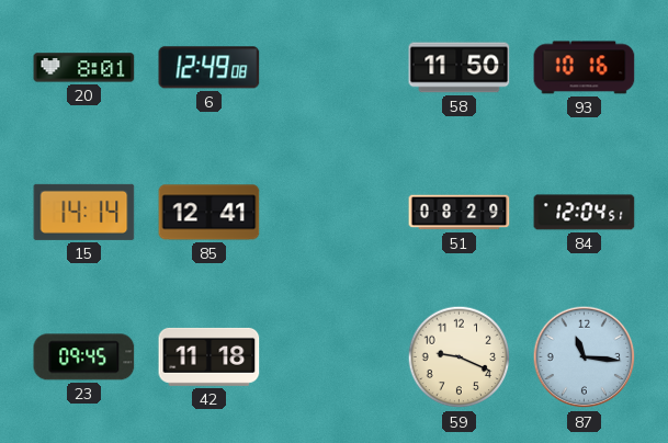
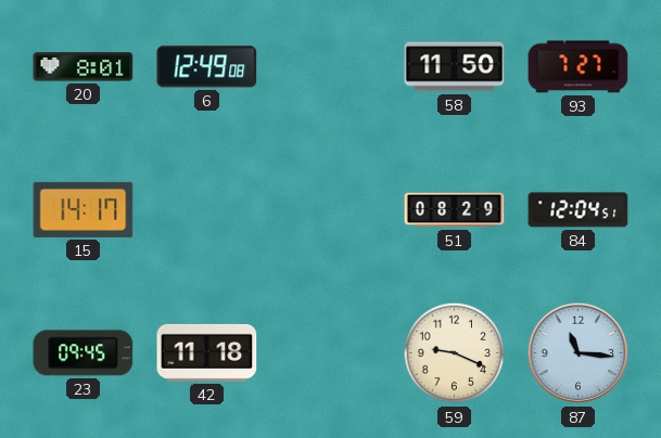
93: 10:16 -> 7:27 (579, 67)
15: 14:14 -> 14:17 (84, 209)
85: 12:41 -> none (210, 213)
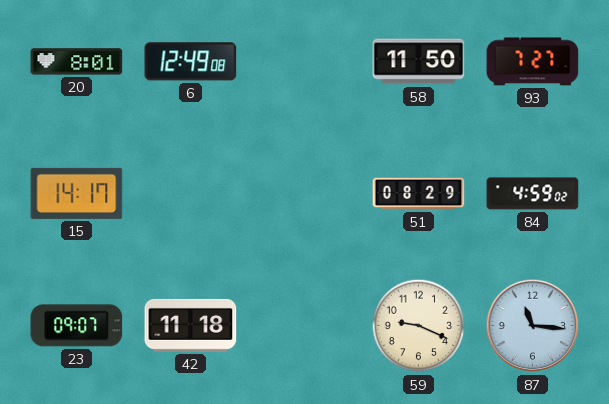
84: 12:04 -> 4:59 (533, 194)
23: 09:45 -> 09:07 (77, 326)
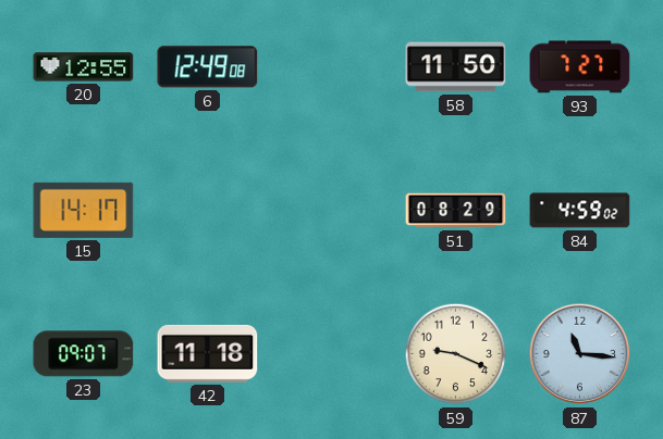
20: 8:01 -> 12:55 (84, 67)
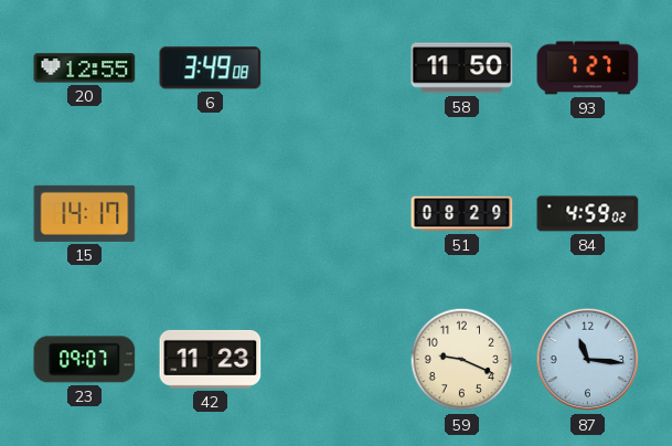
6: 12:49 -> 3:49 (211, 68)
42: 11:18 -> 11:23 (211, 359)
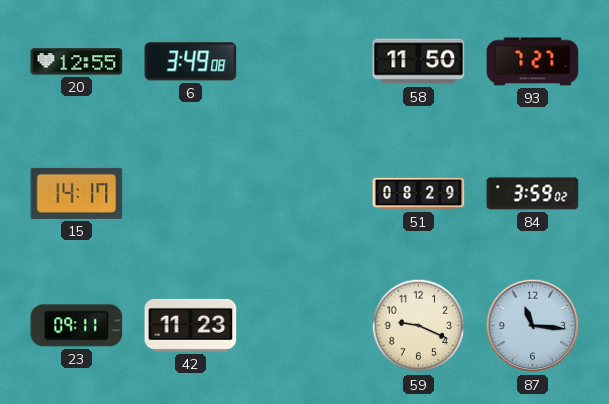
84: 4:59 -> 3:59 (533, 194)
23: 09:07 -> 09:11 (77, 326)
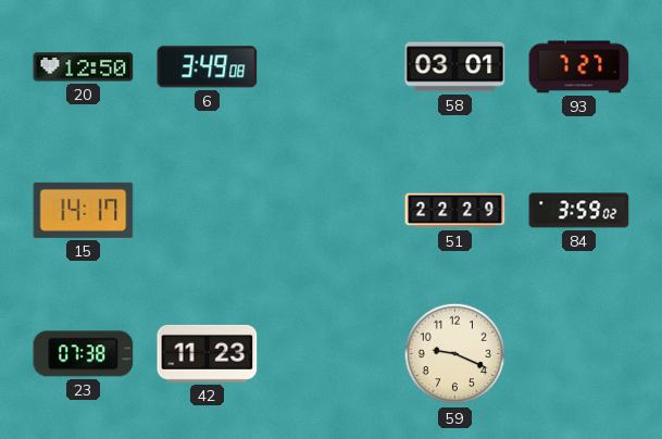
20: 12:55 -> 12:50 (84, 67)
58: 11:50 -> 03:01 (455, 67)
51: 08:29 -> 22:29 (455, 211)
23: 09:11 -> 07:38 (84, 354)
87: 11:16 -> none (533, 326)
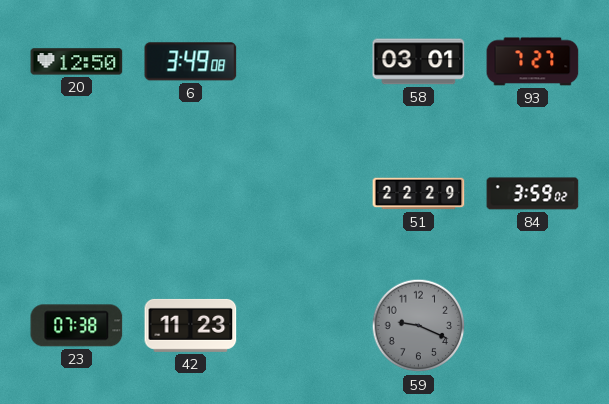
15: 14:17 -> none (84, 210)
59 dial: cream -> grey (419, 326)
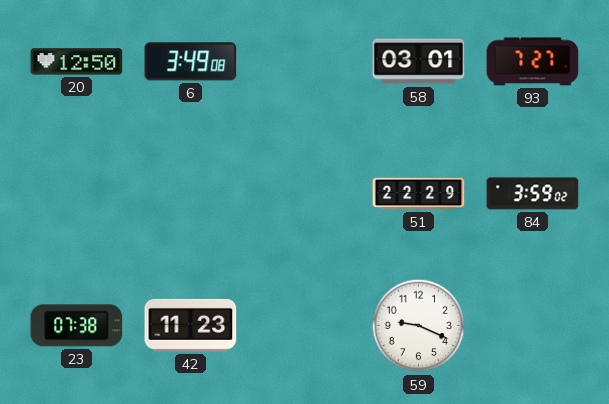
59 dial: grey -> white (419, 326)
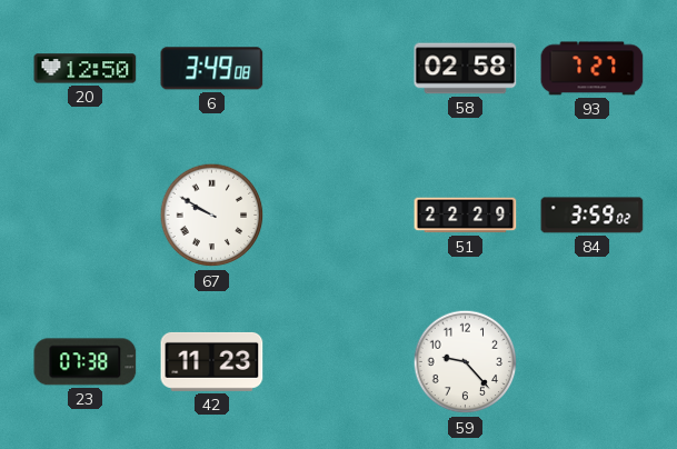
58: 03:01 -> 02:58 (466, 69)
67: none -> 9:50 (212, 216)
59: 9:19 -> 9:23 (466, 362)
